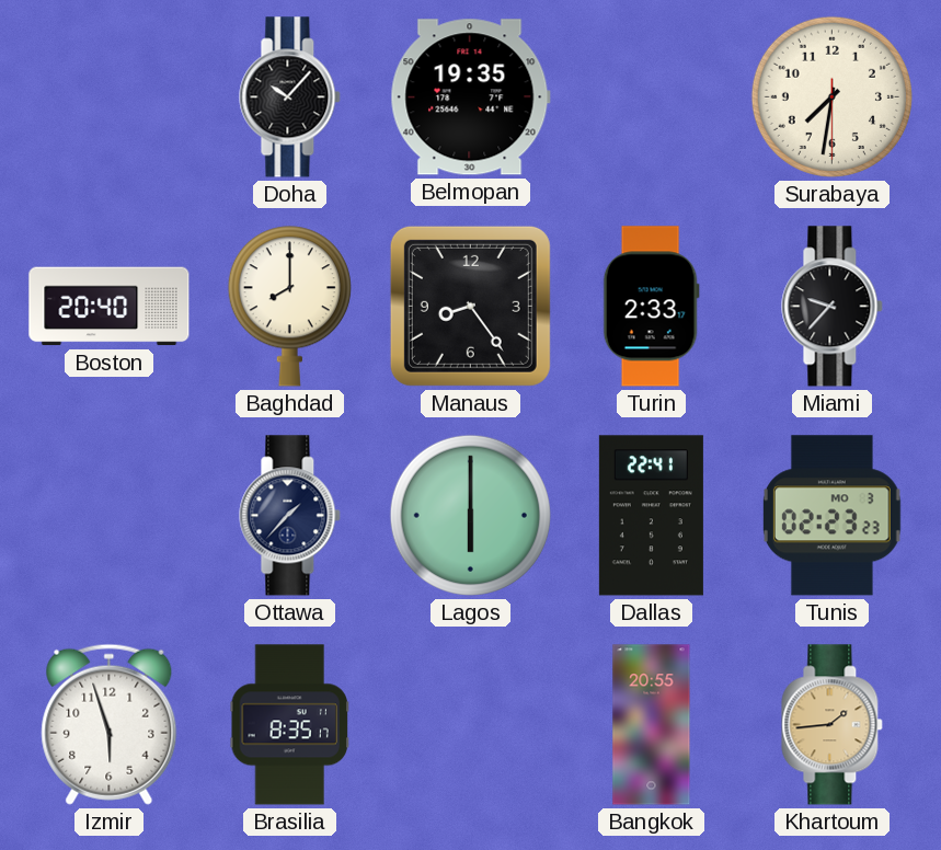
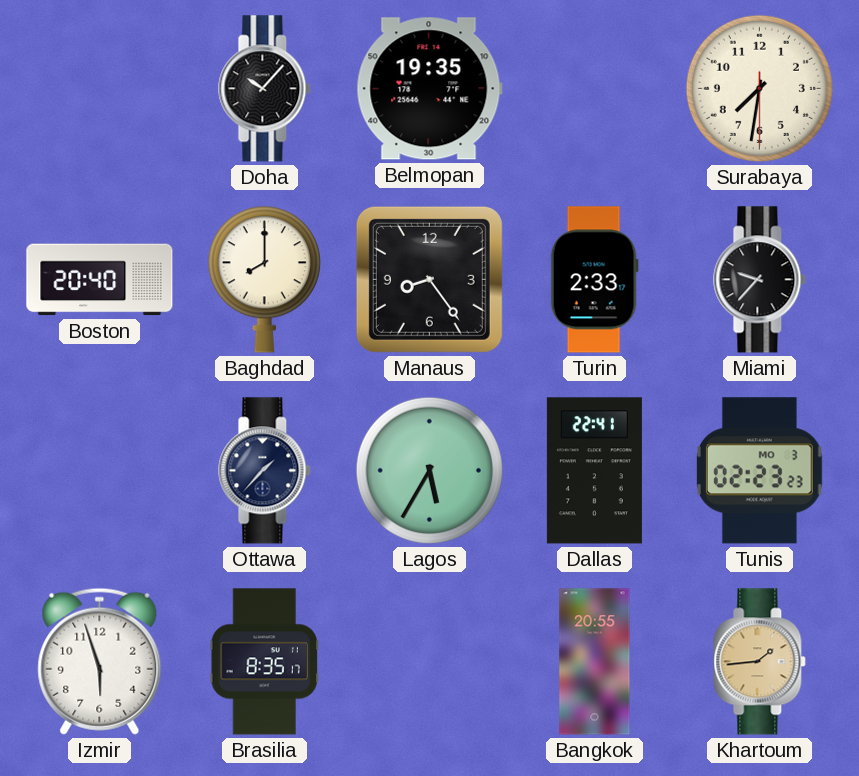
Lagos: 6:00 -> 5:35 (429, 470)
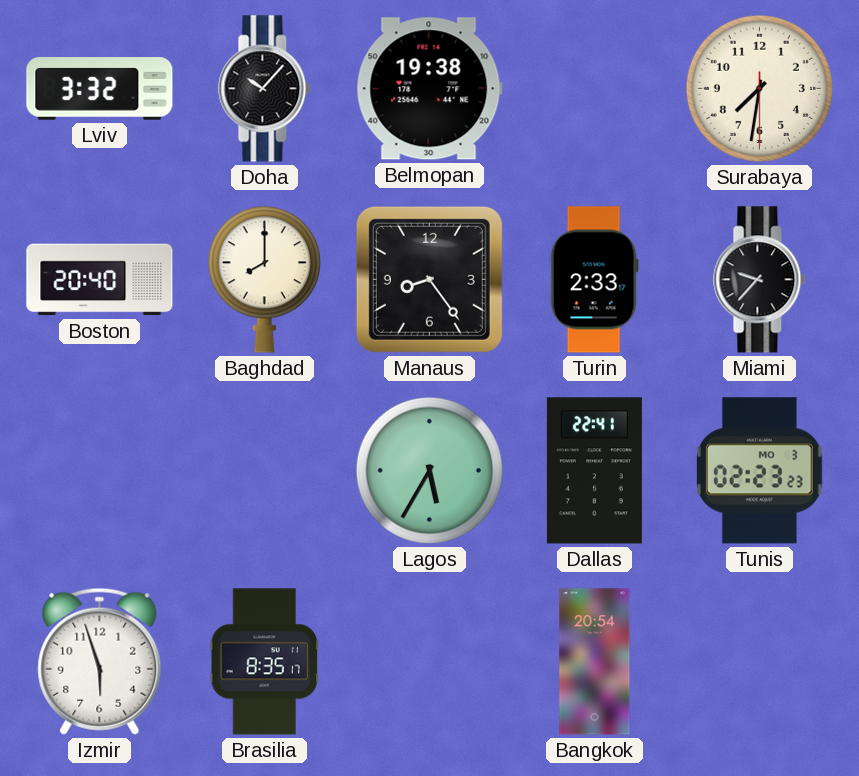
Lviv: none -> 3:32 (100, 89)
Belmopan: 19:35 -> 19:38 (429, 89)
Ottawa: 1:37 -> none (265, 471)
Bangkok: 20:55 -> 20:54 (595, 662)
Khartoum: 1:44 -> none (760, 662)
